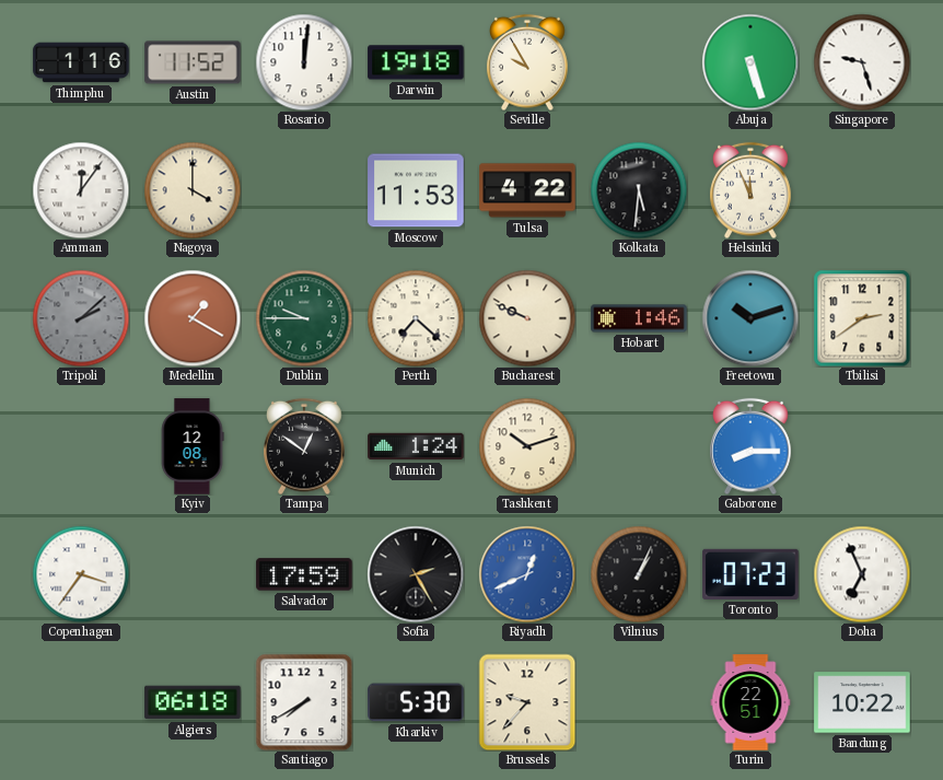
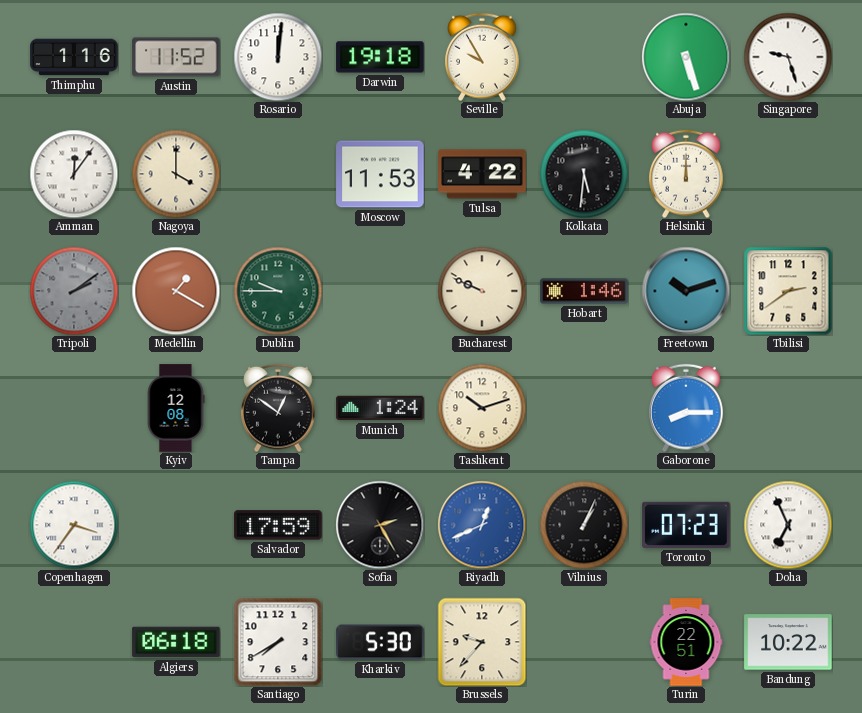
Helsinki: 11:56 -> 12:00 (686, 174)
Tripoli: 2:08 -> 2:09 (74, 291)
Perth: 7:22 -> none (416, 318)
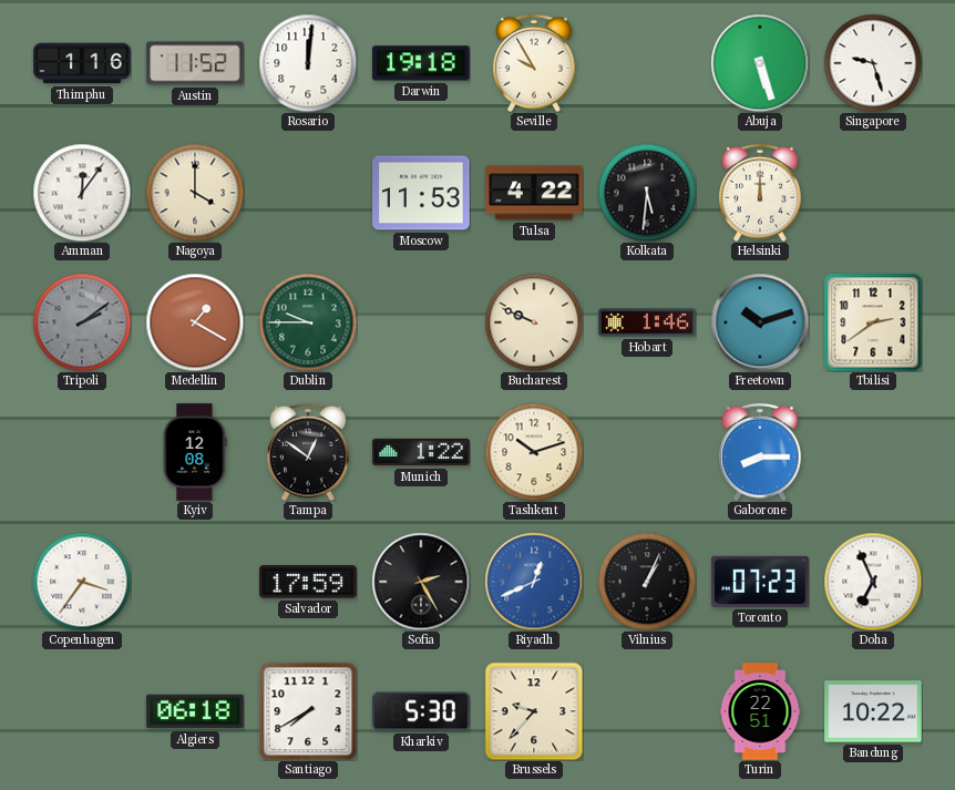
Munich: 1:24 -> 1:22 (421, 452)
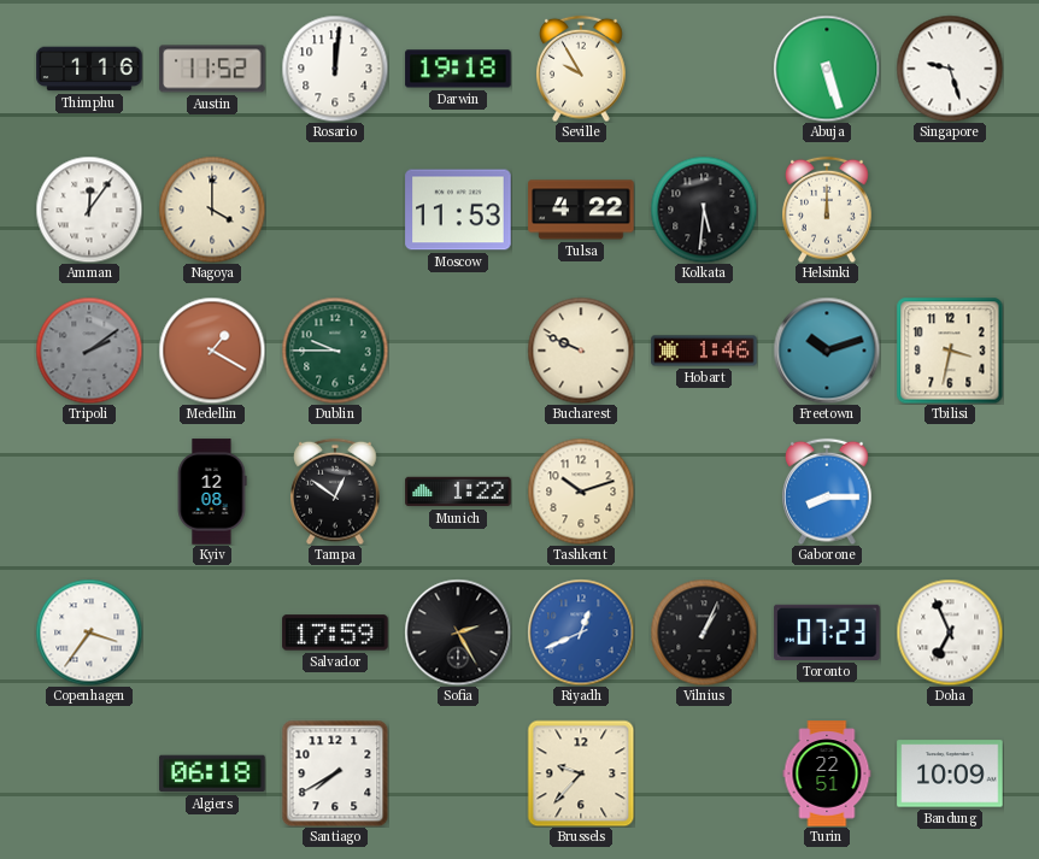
Tbilisi: 2:39 -> 3:32 (950, 351)
Kharkiv: 5:30 -> none (421, 711)
Bandung: 10:22 -> 10:09 (950, 773)
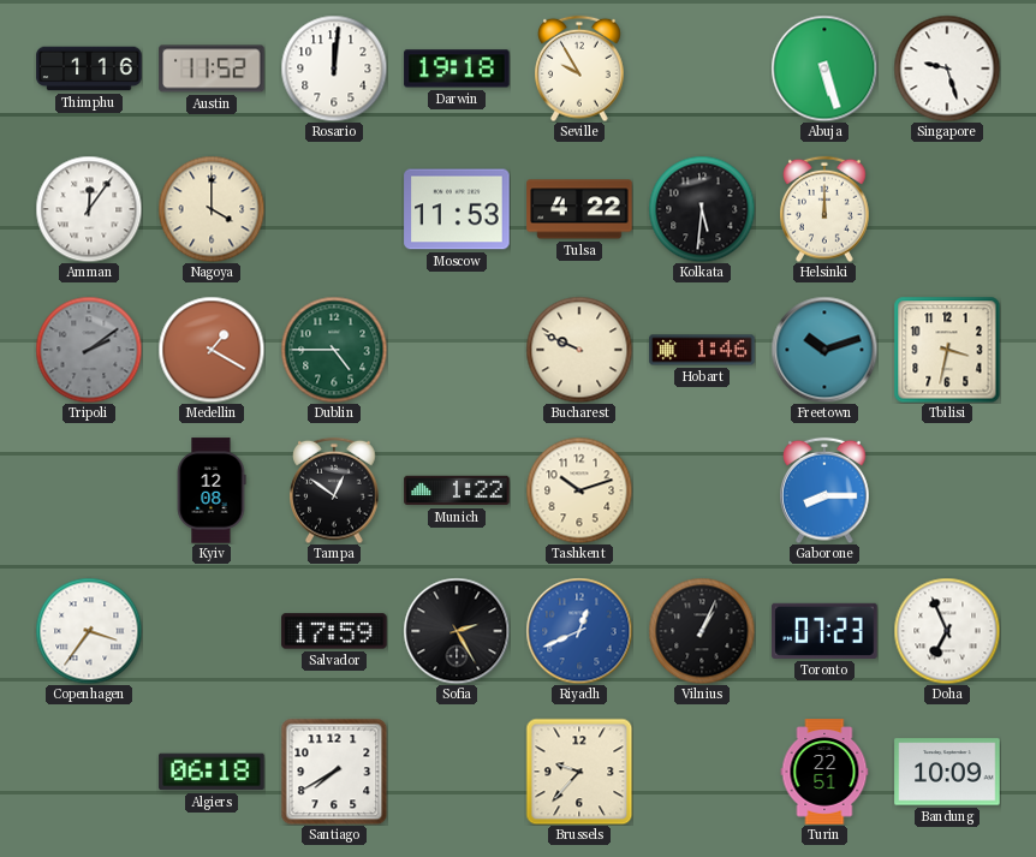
Dublin: 9:45 -> 4:45 (334, 350)
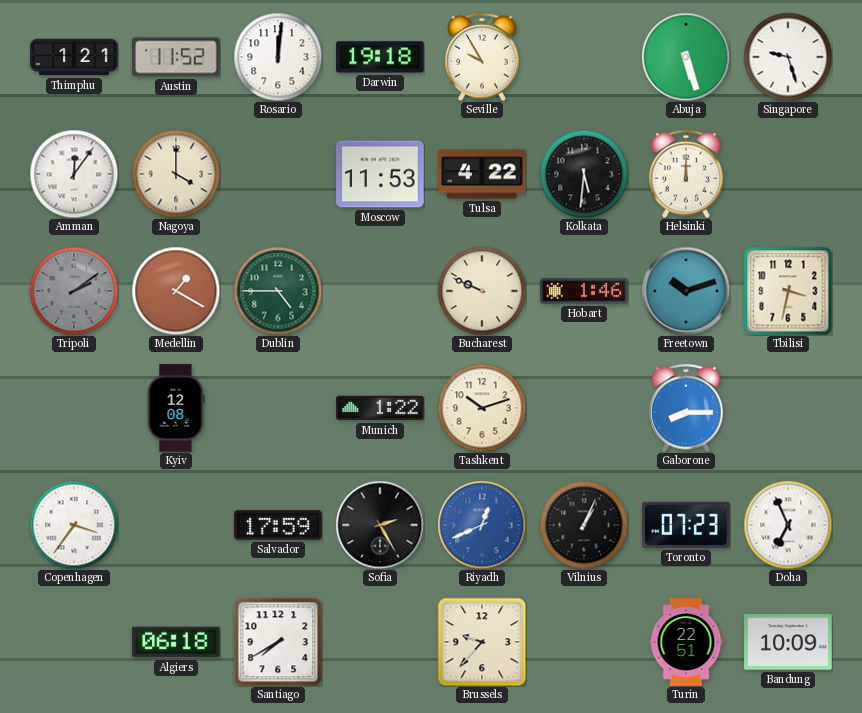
Thimphu: 1:16 -> 1:21 (74, 57)
Tampa: 12:51 -> none (334, 490)
